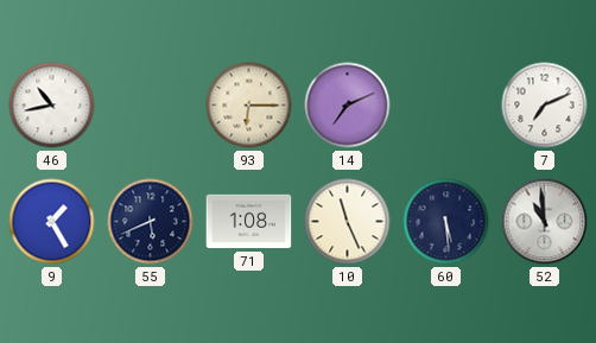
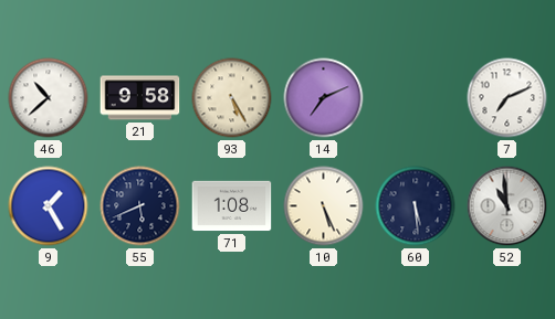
46: 10:43 -> 10:38 (49, 98)
21: none -> 9:58 (140, 98)
93: 6:15 -> 5:25 (232, 98)
10: 11:26 -> 5:26 (324, 206)
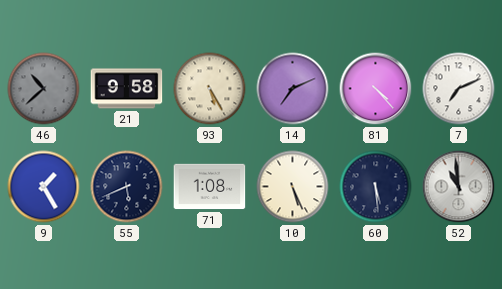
46 dial: white -> grey (44, 89)
81: none -> 4:23 (376, 89)
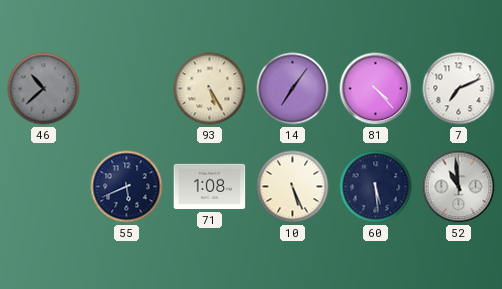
21: 9:58 -> none (127, 89)
14: 7:11 -> 7:06 (293, 89)
9: 1:25 -> none (44, 187)
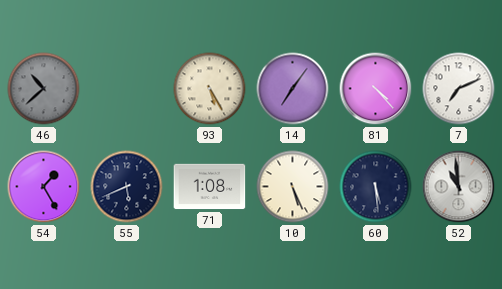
54: none -> 1:25 (44, 187)
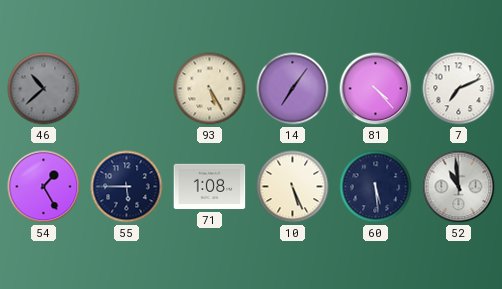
55: 5:41 -> 5:45 (127, 187)
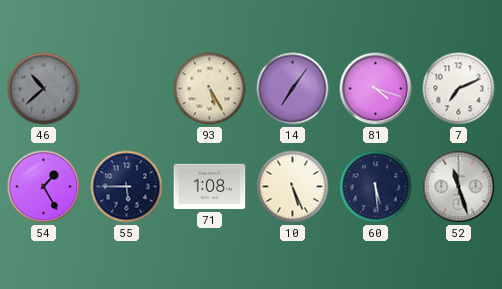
81: 4:23 -> 4:18 (376, 89)
52: 10:59 -> 11:27 (459, 187)
